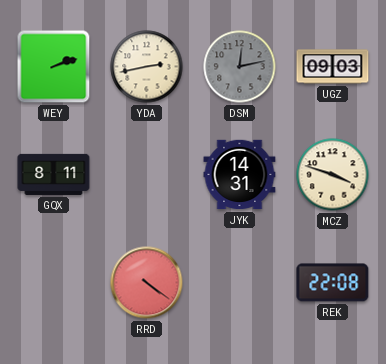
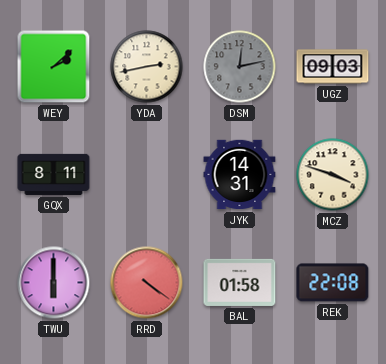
WEY: 2:12 -> 2:08 (54, 67)
TWU: none -> 6:00 (54, 283)
BAL: none -> 01:58 (240, 282)
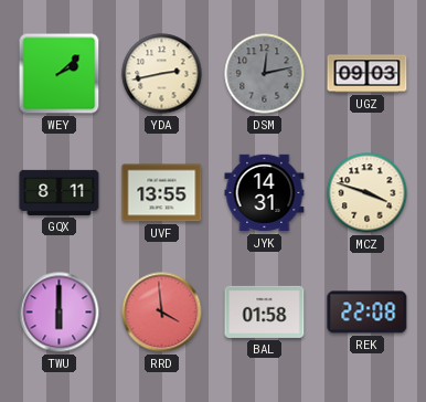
UVF: none -> 13:55 (162, 193)
RRD: 4:21 -> 3:59 (162, 313)
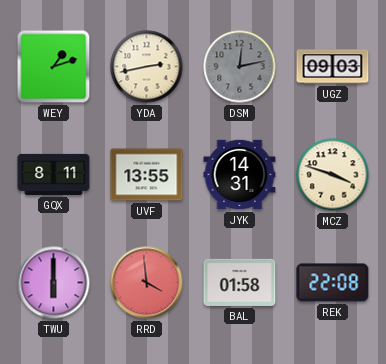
WEY: 2:08 -> 1:12 (54, 67)
